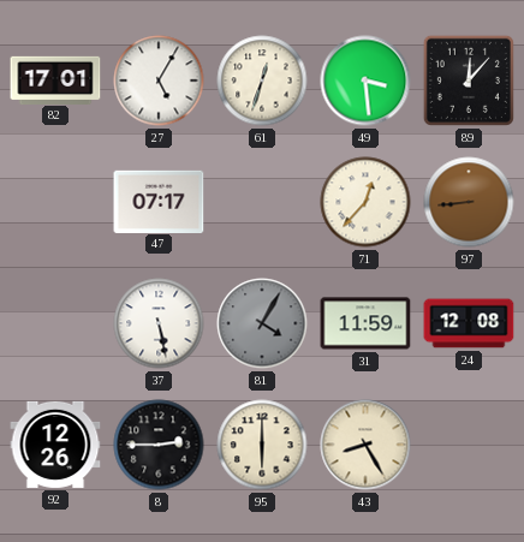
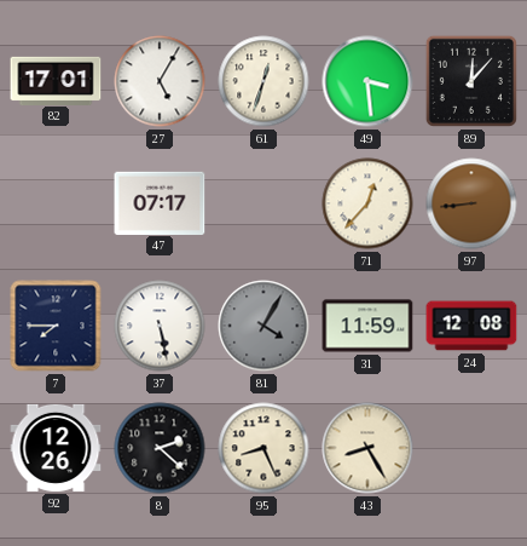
7: none -> 7:45 (56, 326)
8: 2:45 -> 2:22 (160, 448)
95: 6:00 -> 8:26 (263, 448)
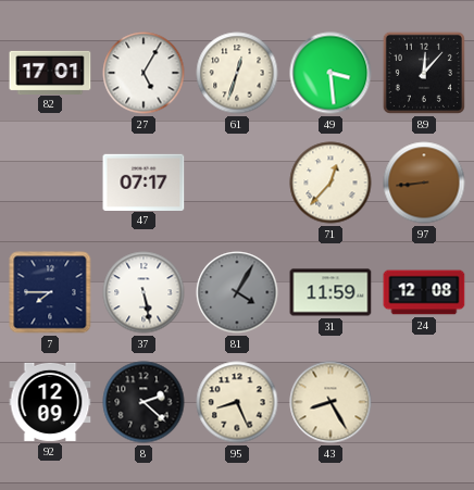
92: 12:26 -> 12:09 (50, 402)
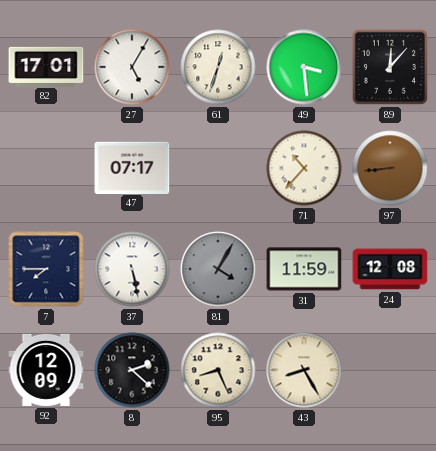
71: 12:37 -> 10:37 (304, 168)
